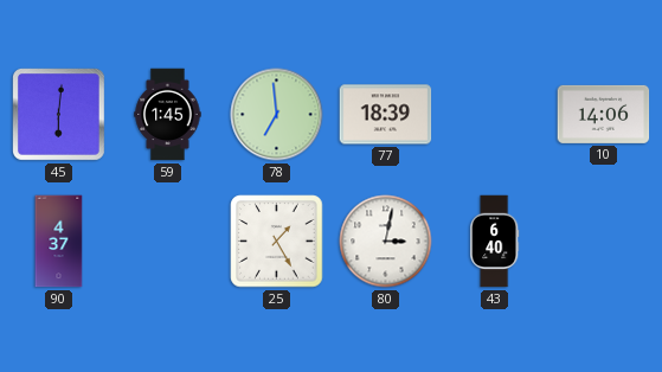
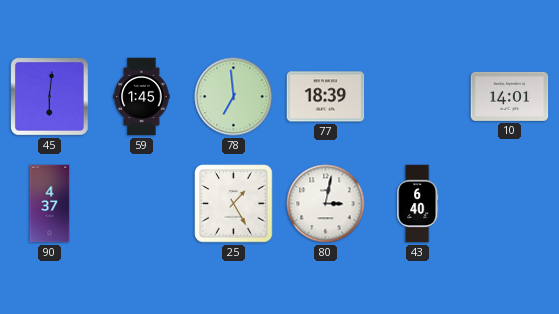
10: 14:06 -> 14:01 (510, 96)
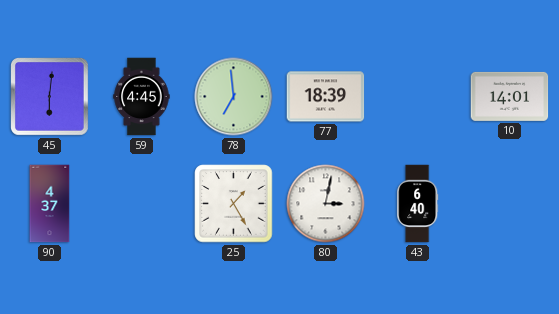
59: 1:45 -> 4:45 (142, 97)
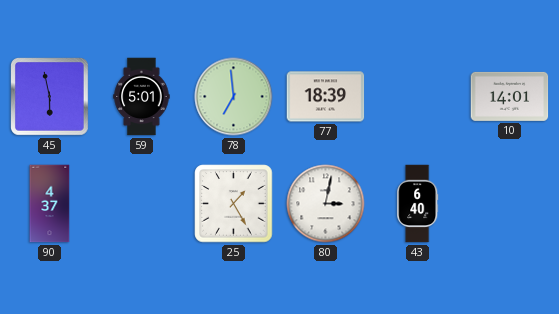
45: 6:01 -> 5:58 (50, 97)
59: 4:45 -> 5:01 (142, 97)
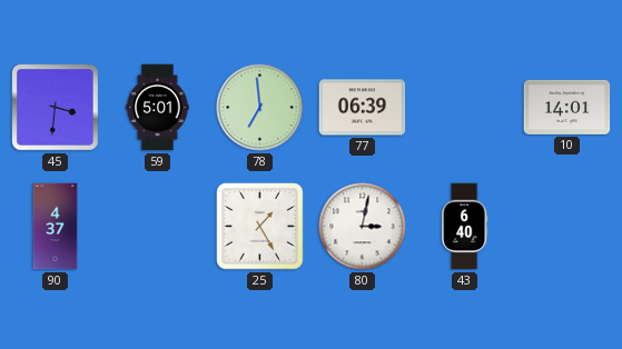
45: 5:58 -> 3:31 (56, 108)
77: 18:39 -> 06:39 (363, 108)
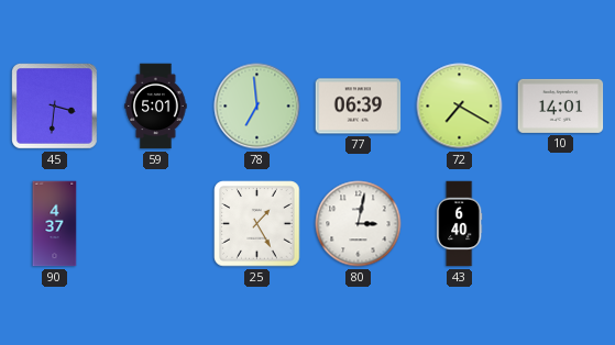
72: none -> 7:20 (460, 107)
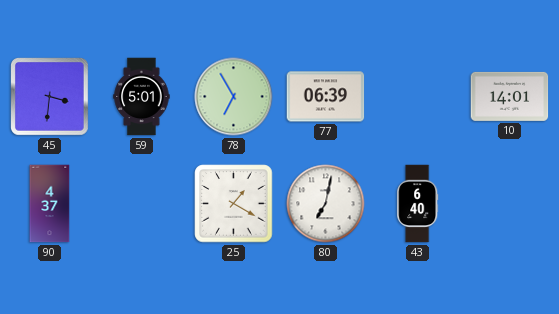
78: 6:59 -> 6:55 (234, 97)
72: 7:20 -> none (460, 107)
25: 1:25 -> 1:20 (234, 204)
80: 3:02 -> 7:02 (326, 204)
